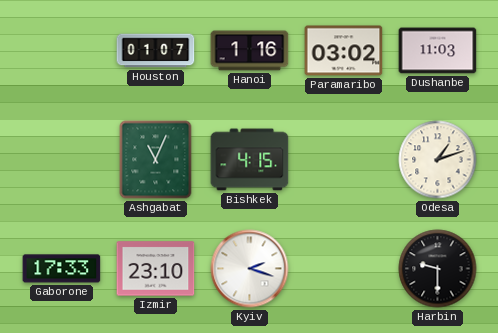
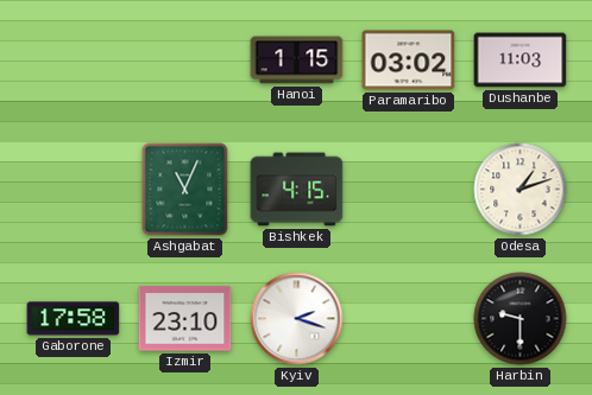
Houston: 01:07 -> none (156, 51)
Hanoi: 1:16 -> 1:15 (297, 60)
Gaborone: 17:33 -> 17:58 (74, 319)
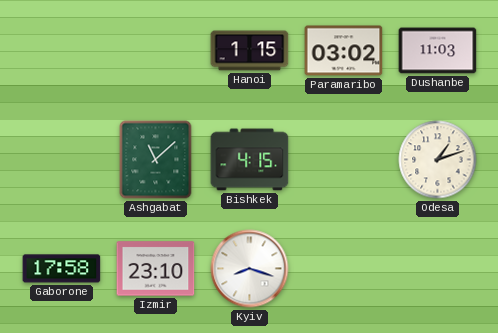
Ashgabat: 11:04 -> 11:08 (156, 160)
Kyiv: 2:18 -> 8:18 (250, 269)
Harbin: 9:30 -> none (521, 319)
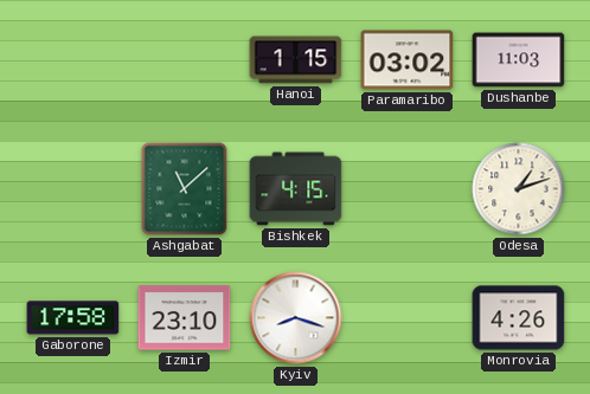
Monrovia: none -> 4:26 (519, 318)
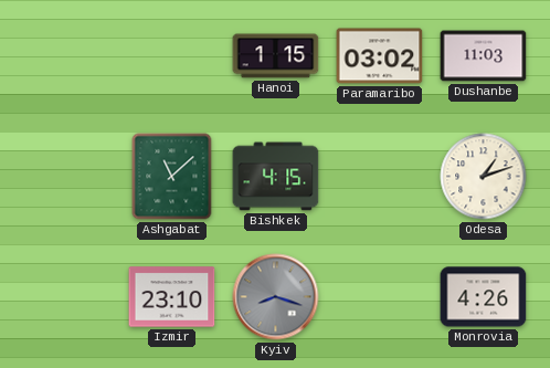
Gaborone: 17:58 -> none (73, 318)
Kyiv dial: white -> grey (276, 297)
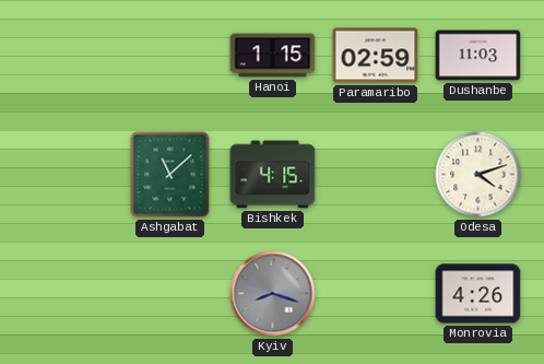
Paramaribo: 03:02 -> 02:59 (376, 56)
Odesa: 1:12 -> 4:12 (478, 175)
Izmir: 23:10 -> none (172, 297)
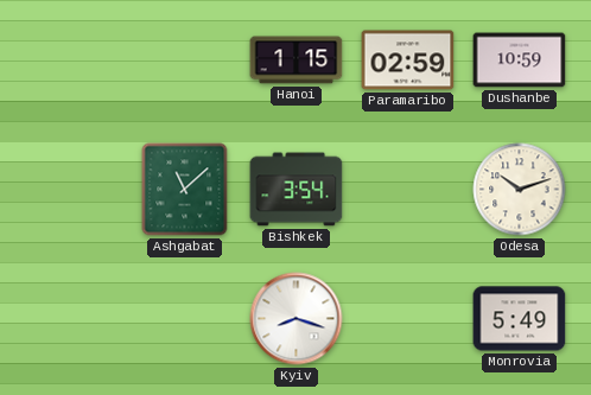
Dushanbe: 11:03 -> 10:59 (520, 60)
Bishkek: 4:15 -> 3:54 (297, 190)
Odesa: 4:12 -> 10:12 (520, 190)
Kyiv dial: grey -> white (297, 319)
Monrovia: 4:26 -> 5:49 (520, 319)
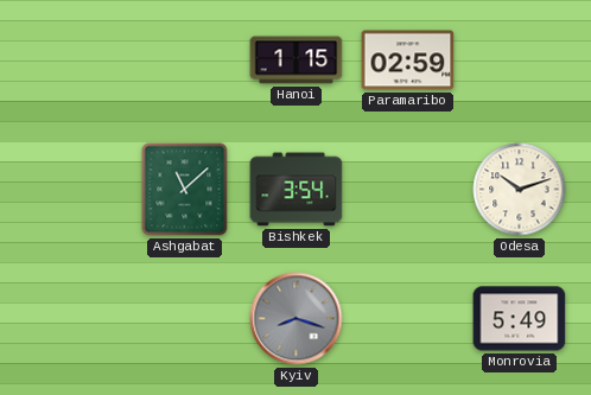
Dushanbe: 10:59 -> none (520, 60)
Kyiv dial: white -> grey (297, 319)
